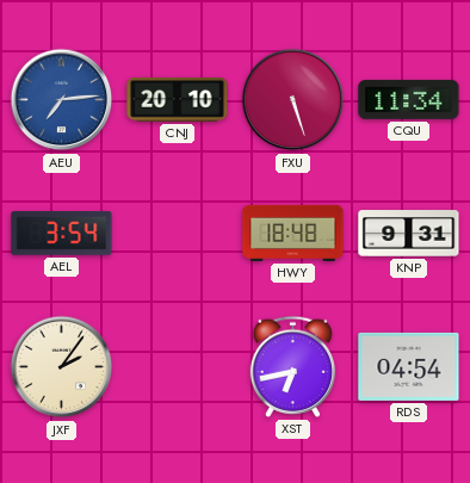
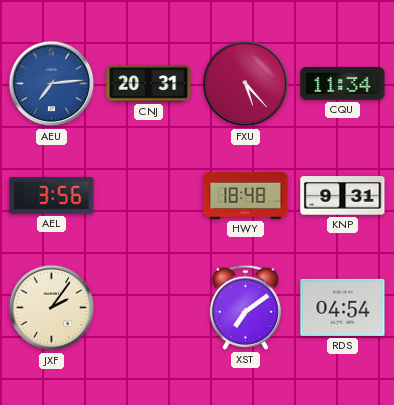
CNJ: 20:10 -> 20:31 (149, 84)
FXU: 5:27 -> 5:23 (246, 84)
AEL: 3:54 -> 3:56 (52, 196)
XST: 6:43 -> 7:09 (245, 307)
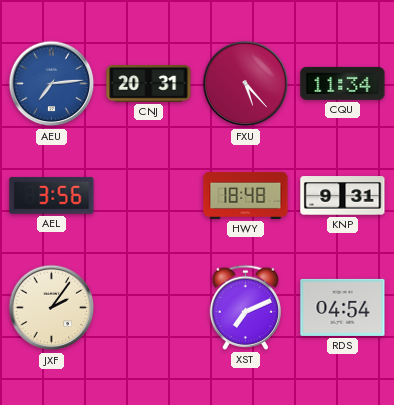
XST: 7:09 -> 7:11 (245, 307)
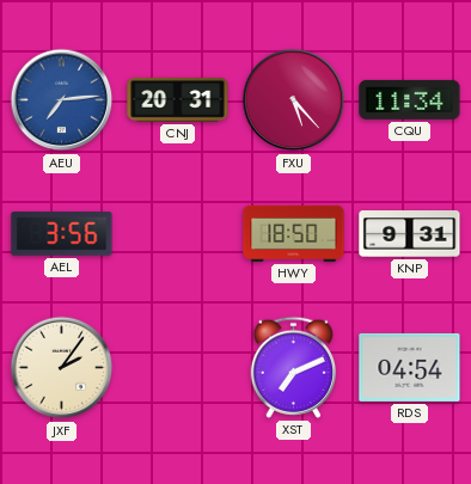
HWY: 18:48 -> 18:50 (294, 233)
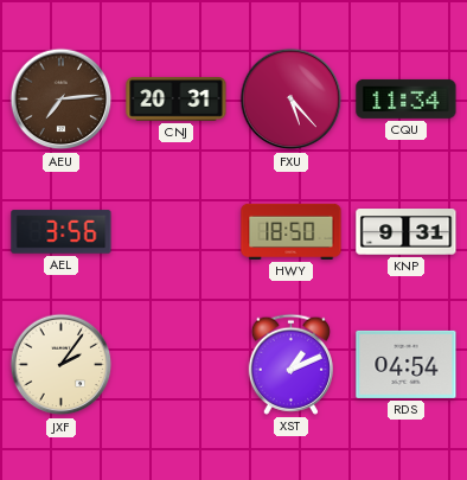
AEU dial: blue -> brown (62, 100)
XST: 7:11 -> 1:11 (290, 364)
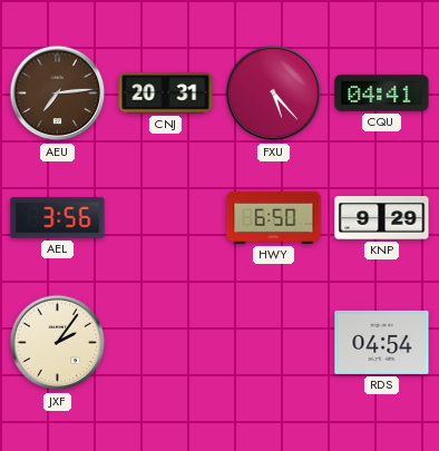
CQU: 11:34 -> 04:41 (382, 92)
HWY: 18:50 -> 6:50 (274, 217)
KNP: 9:31 -> 9:29 (382, 218)
XST: 1:11 -> none (290, 364)
